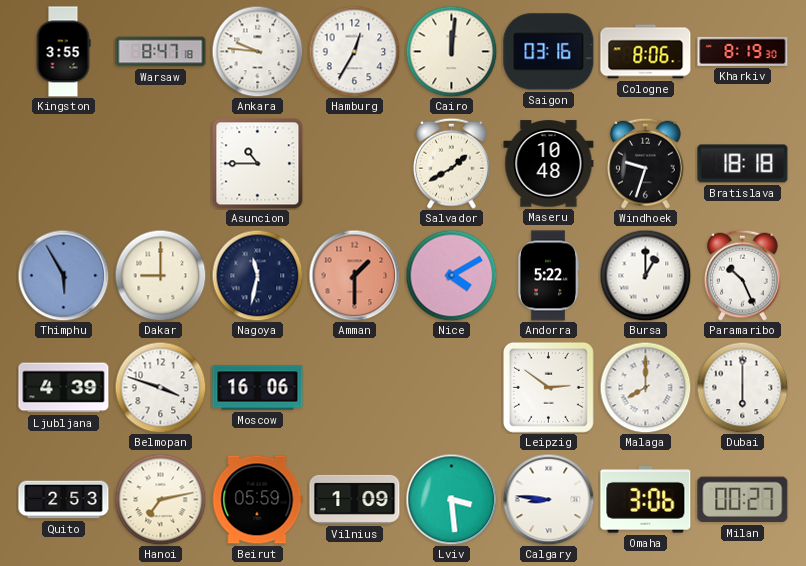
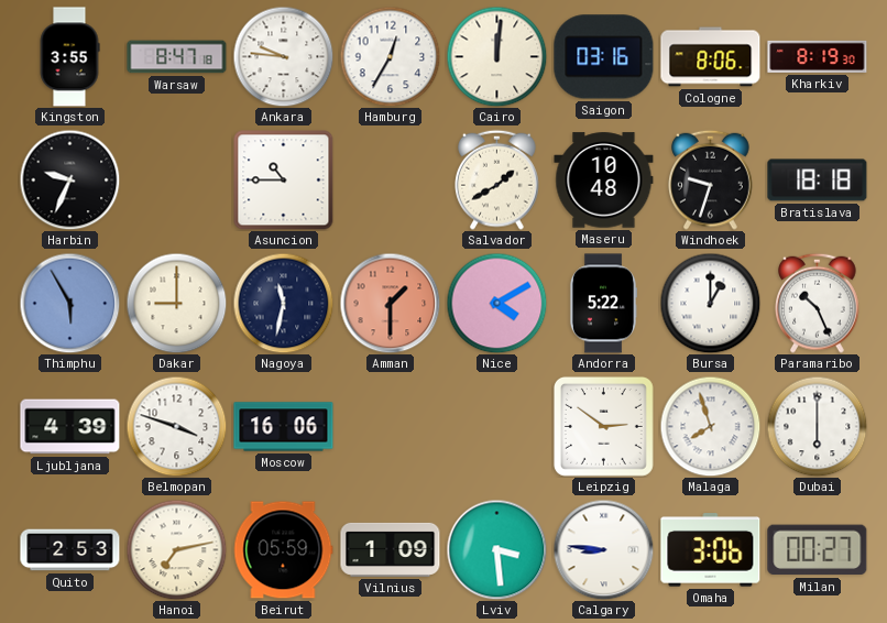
Harbin: none -> 9:34 (69, 179)
Malaga: 8:00 -> 7:57 (710, 426)
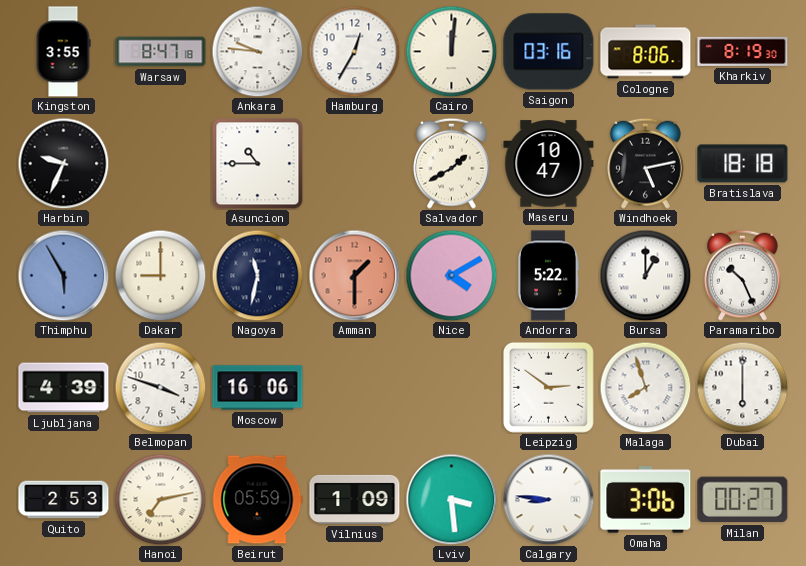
Maseru: 10:48 -> 10:47 (549, 164)
Windhoek: 9:33 -> 5:13 (646, 163)
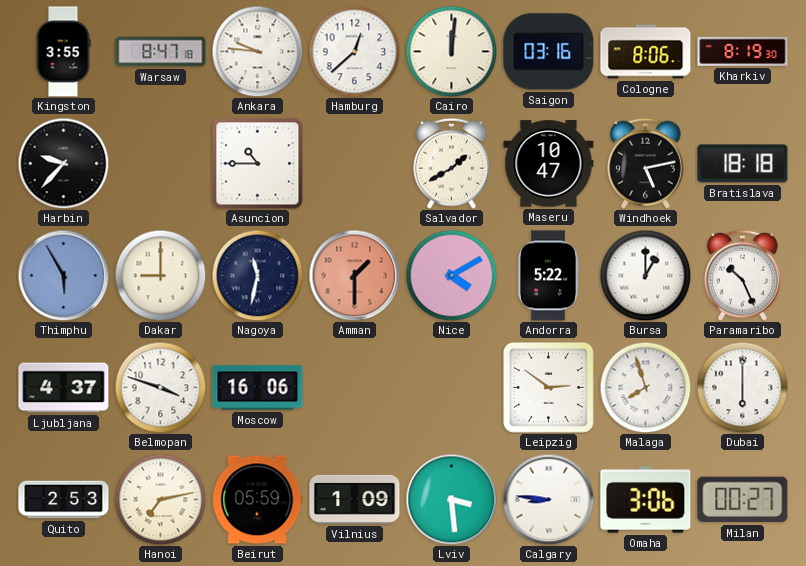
Hamburg: 12:35 -> 12:38 (354, 51)
Harbin: 9:34 -> 9:37 (63, 163)
Ljubljana: 4:39 -> 4:37 (64, 388)
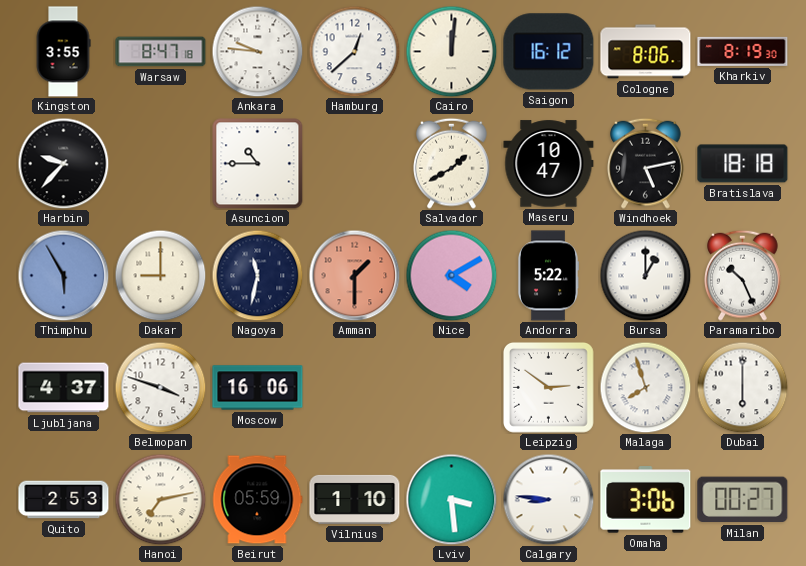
Saigon: 03:16 -> 16:12 (549, 52)
Vilnius: 1:09 -> 1:10 (355, 499)
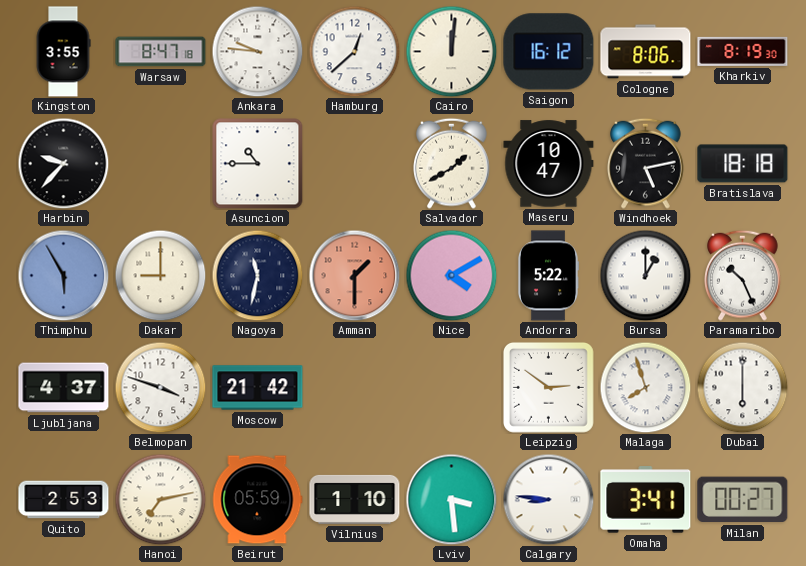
Moscow: 16:06 -> 21:42 (258, 388)
Omaha: 3:06 -> 3:41 (646, 500)
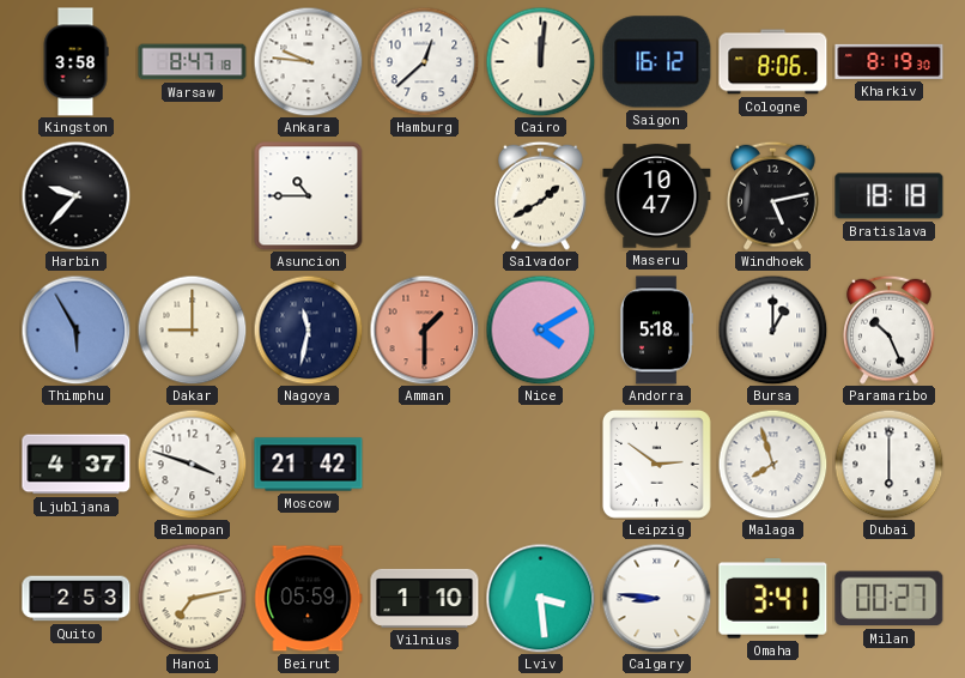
Kingston: 3:55 -> 3:58 (75, 62)
Andorra: 5:22 -> 5:18 (655, 331)
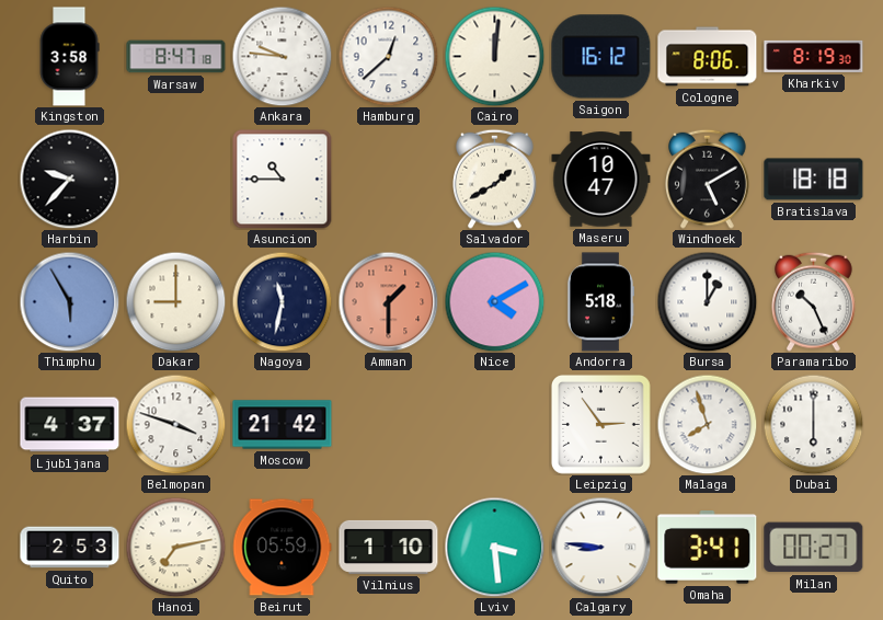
Windhoek: 5:13 -> 5:10 (708, 179)
Leipzig: 2:51 -> 2:54 (600, 424)
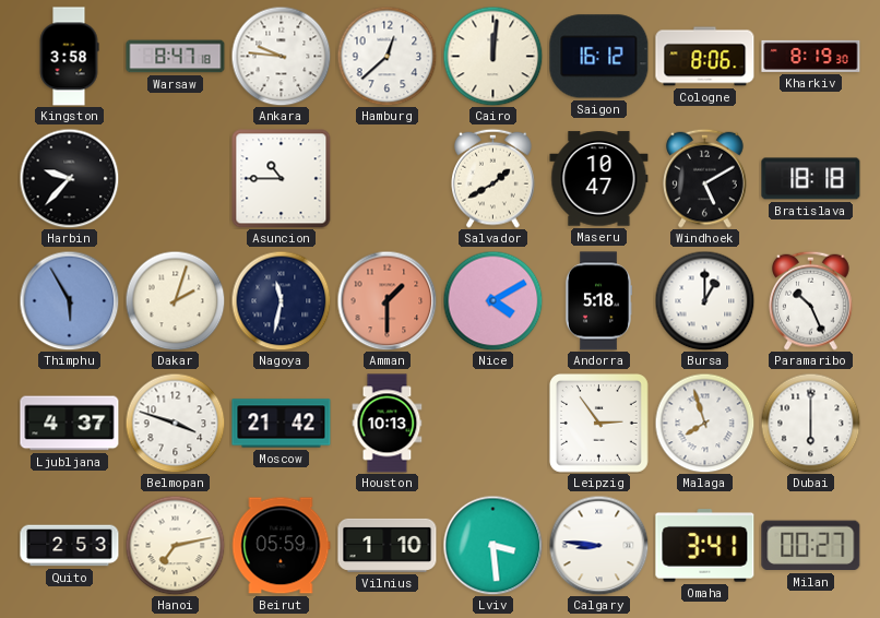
Dakar: 9:00 -> 2:03 (175, 300)
Houston: none -> 10:13 (388, 424)
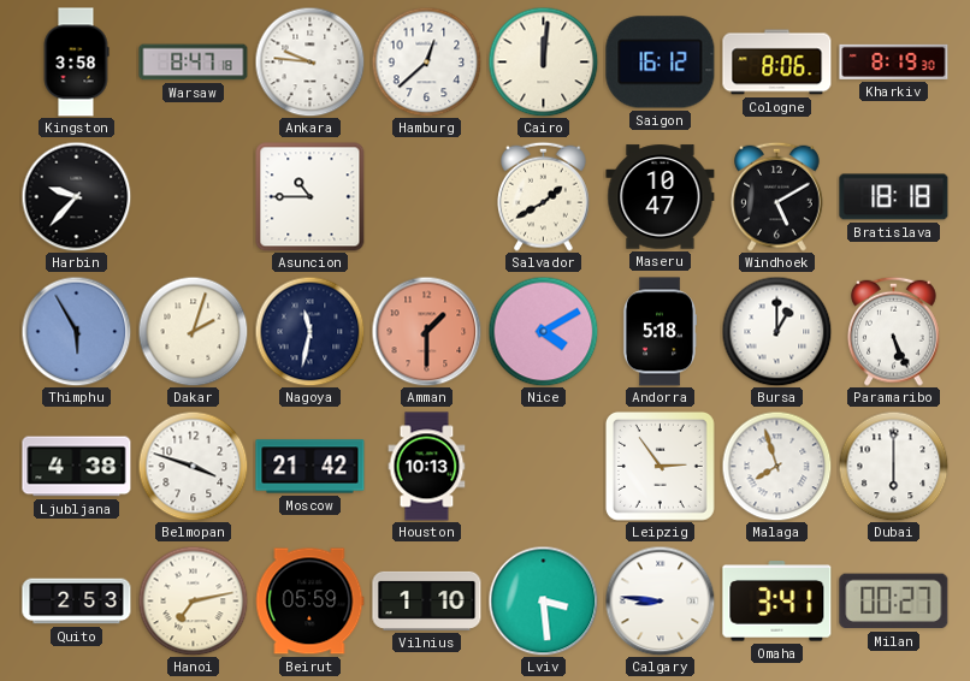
Paramaribo: 10:26 -> 5:26 (894, 331)
Ljubljana: 4:37 -> 4:38 (77, 467)
